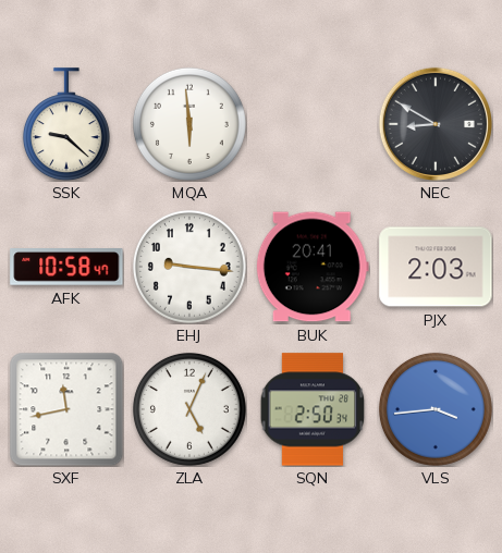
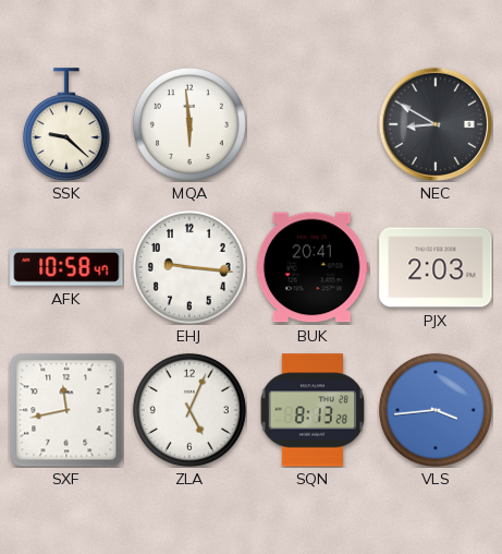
SQN: 2:50 -> 8:13 (313, 410)
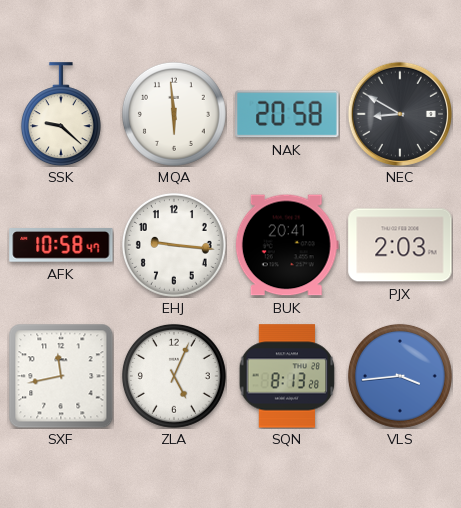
NAK: none -> 20:58 (287, 114)
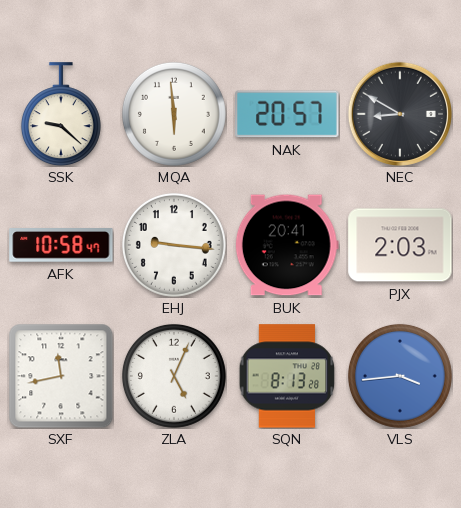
NAK: 20:58 -> 20:57 (287, 114)
